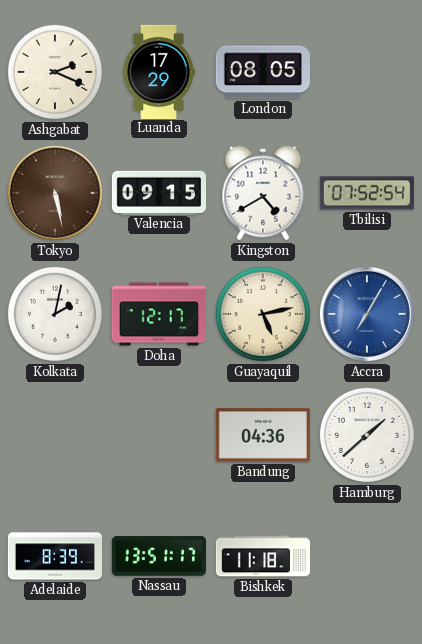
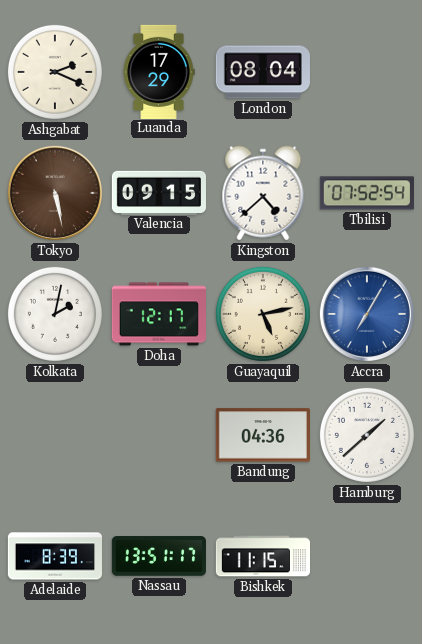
London: 08:05 -> 08:04 (263, 72)
Kingston: 4:40 -> 4:38 (263, 193)
Bishkek: 11:18 -> 11:15 (262, 556)
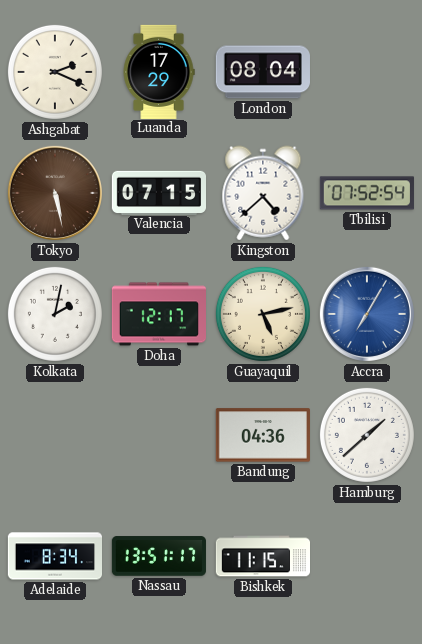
Valencia: 09:15 -> 07:15 (158, 192)
Adelaide: 8:39 -> 8:34 (54, 556)
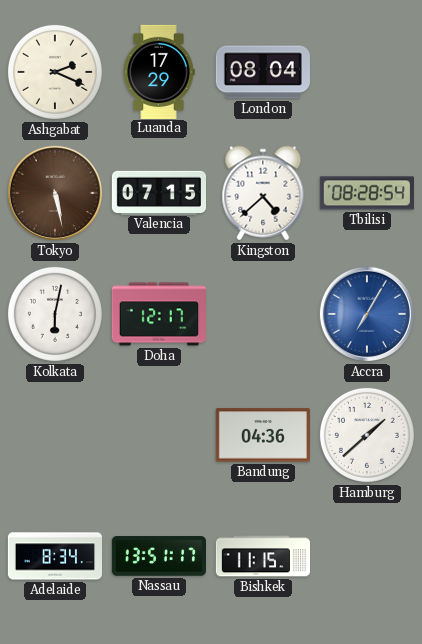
Tbilisi: 07:52 -> 08:28 (367, 193)
Kolkata: 2:02 -> 6:02 (55, 314)
Guayaquil: 5:13 -> none (263, 314)
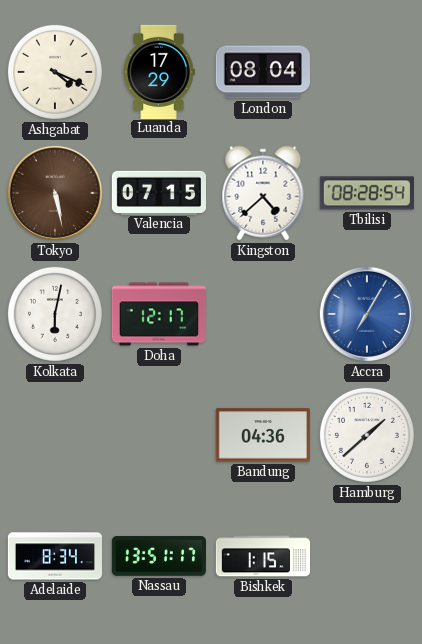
Ashgabat: 2:19 -> 4:19 (55, 72)
Bishkek: 11:15 -> 1:15 (262, 556)
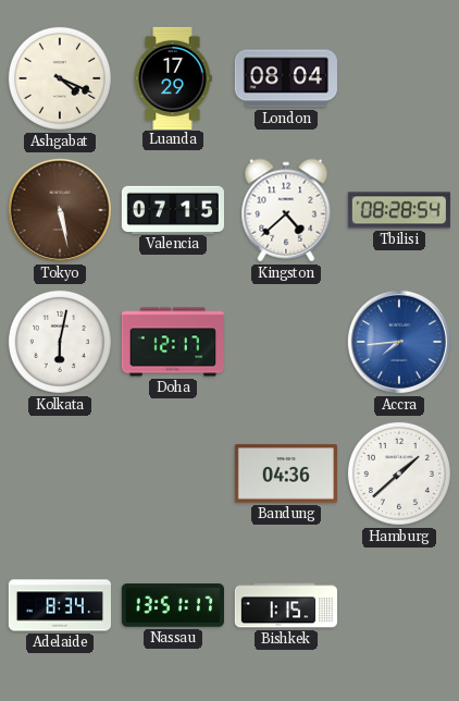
Accra: 7:05 -> 7:44 (399, 342)
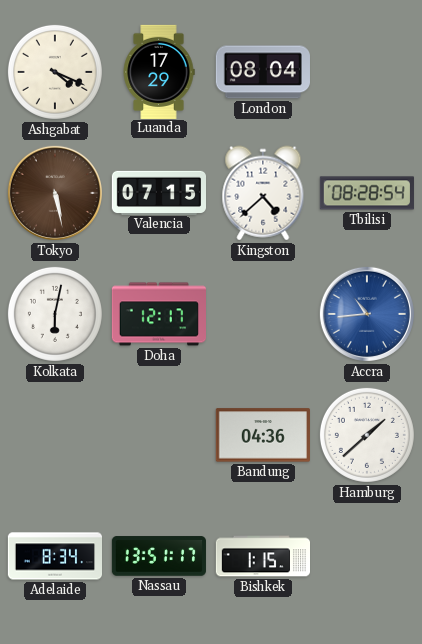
Accra: 7:44 -> 10:44 (367, 314)
